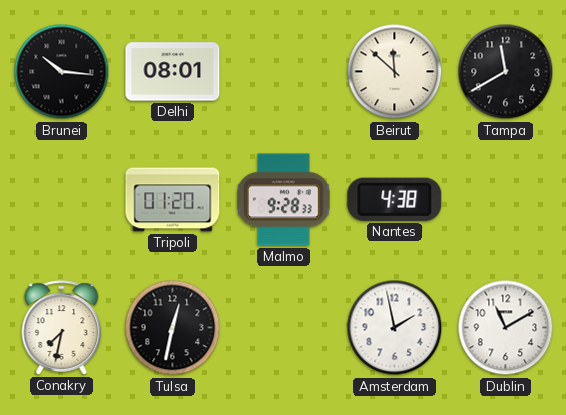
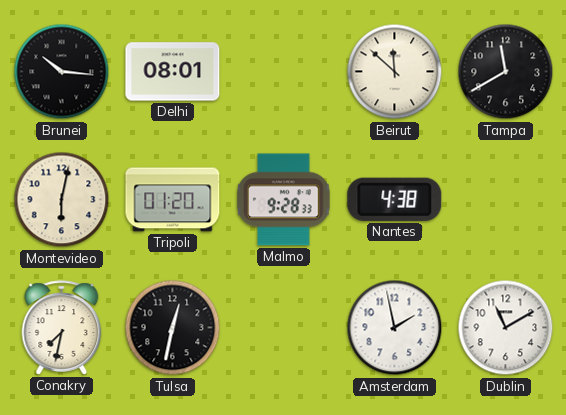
Montevideo: none -> 6:02 (62, 200)
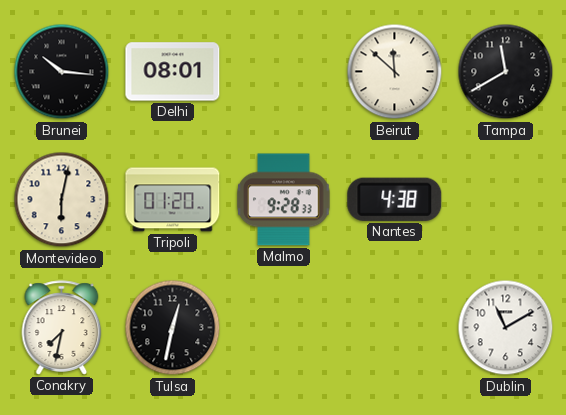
Amsterdam: 1:58 -> none (395, 328)
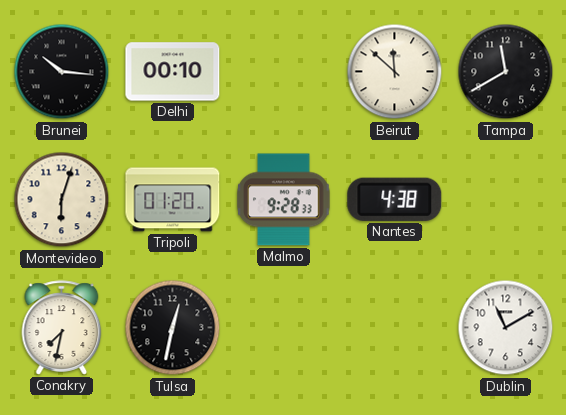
Delhi: 08:01 -> 00:10 (173, 72)
Montevideo: 6:02 -> 6:03 (62, 200)
